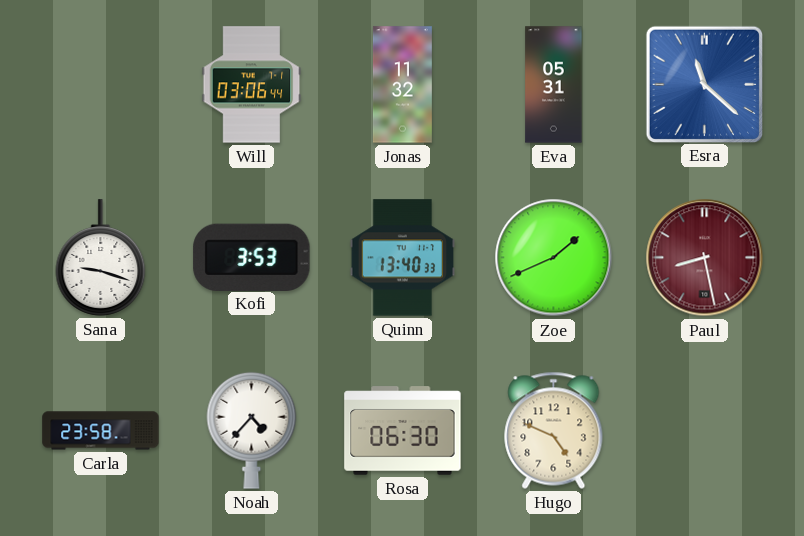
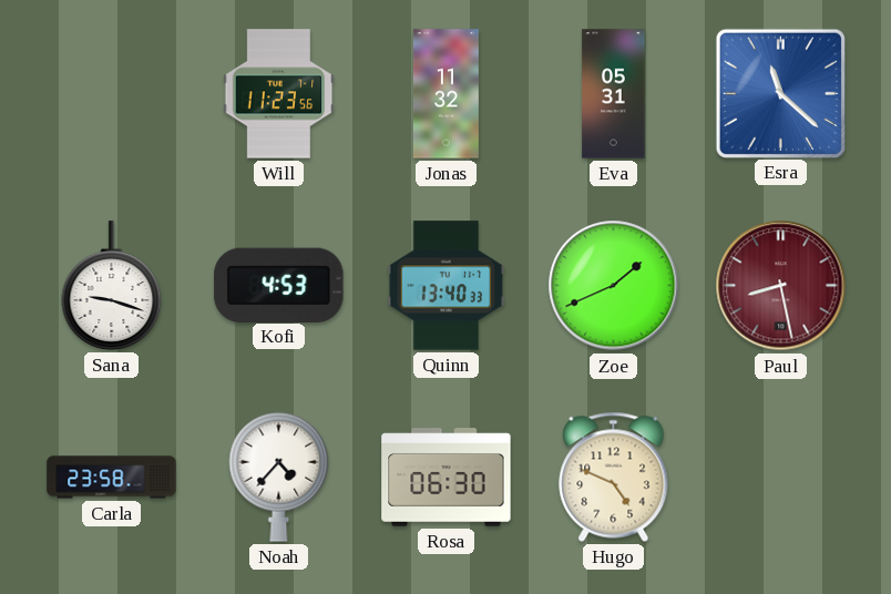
Will: 03:06 -> 11:23 (279, 94)
Kofi: 3:53 -> 4:53 (279, 285)
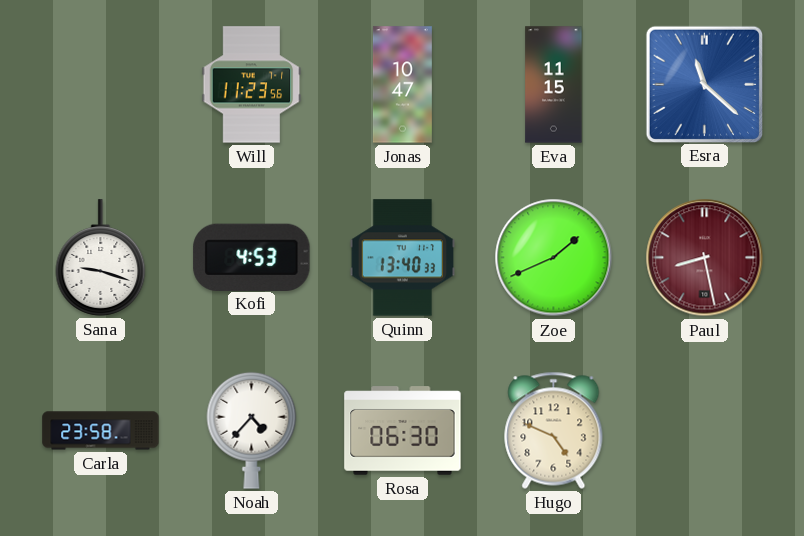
Jonas: 11:32 -> 10:47 (402, 85)
Eva: 05:31 -> 11:15 (554, 85)
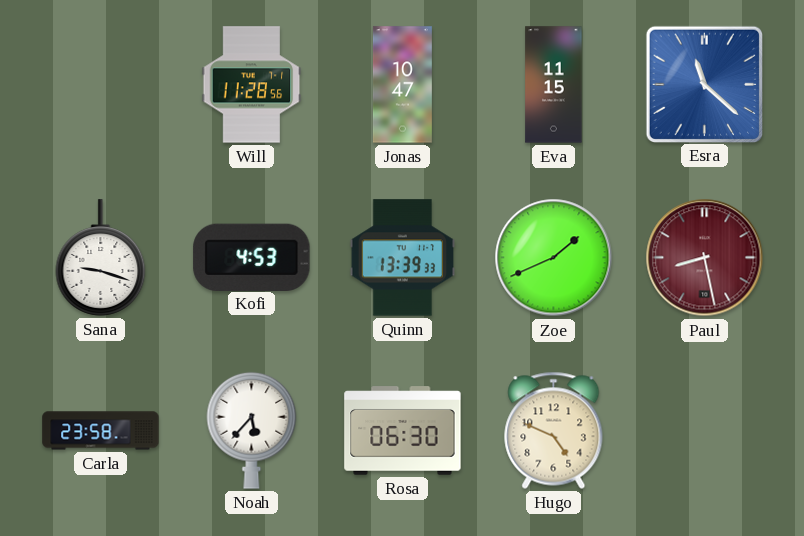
Will: 11:23 -> 11:28 (252, 85)
Quinn: 13:40 -> 13:39 (403, 258)
Noah: 4:37 -> 5:37 (252, 430)
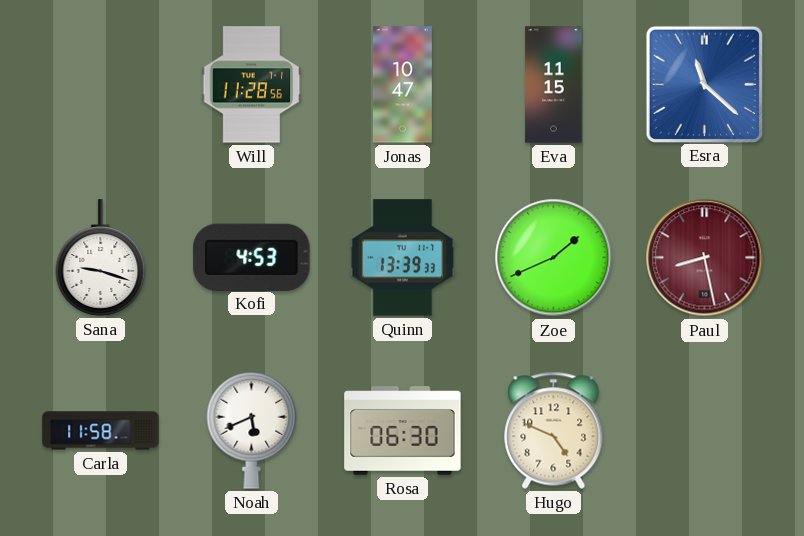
Carla: 23:58 -> 11:58 (101, 431)
Noah: 5:37 -> 5:41 (252, 430)
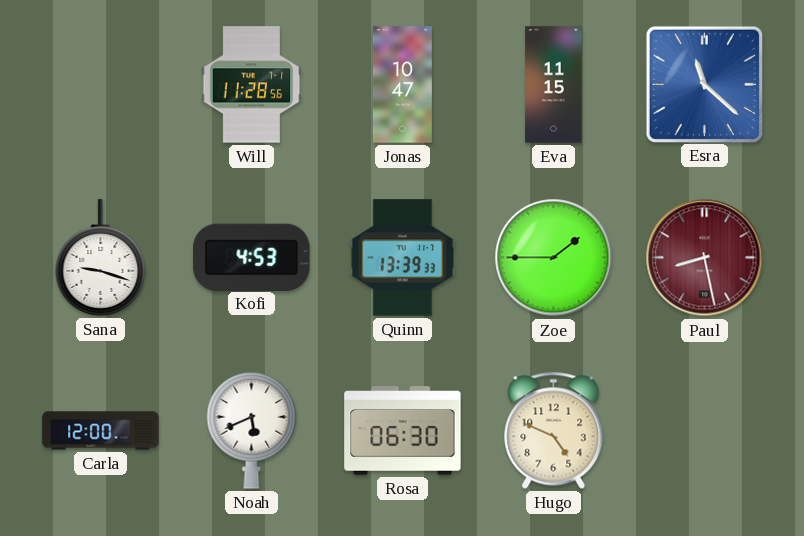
Zoe: 1:41 -> 1:45 (554, 258)
Carla: 11:58 -> 12:00 (101, 431)
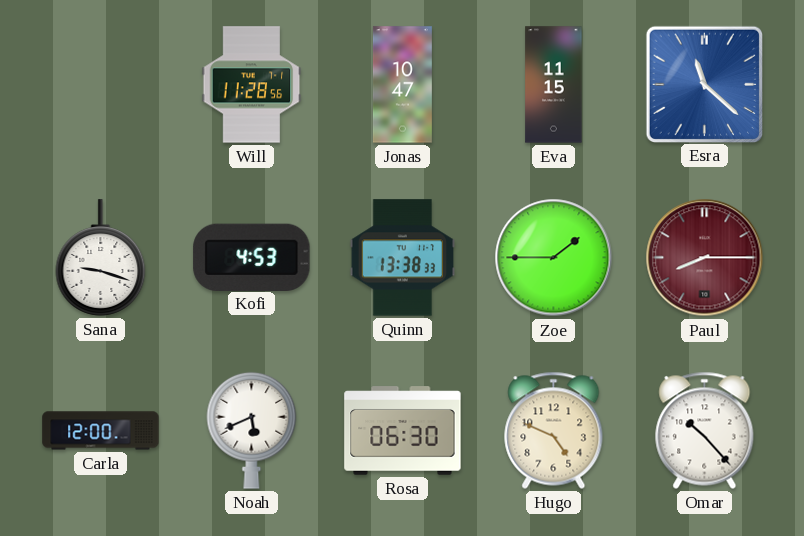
Quinn: 13:39 -> 13:38 (403, 258)
Paul: 8:28 -> 8:15 (705, 258)
Omar: none -> 10:23 (705, 430)
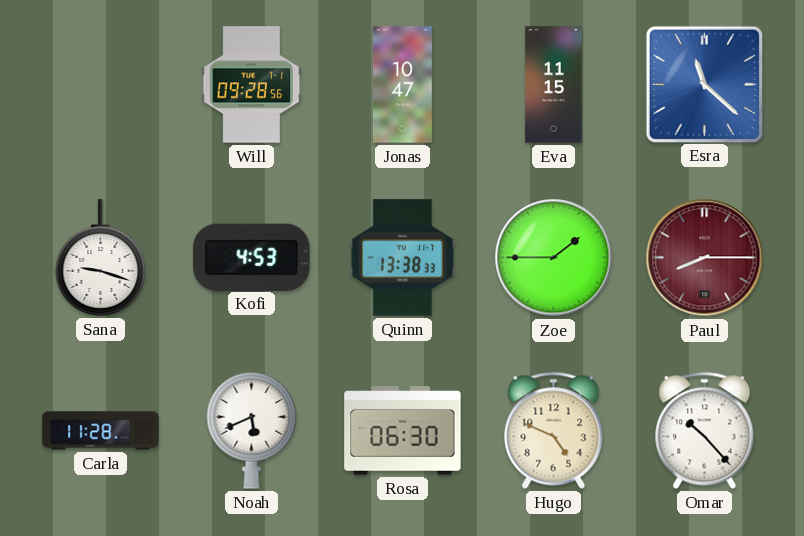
Will: 11:28 -> 09:28 (252, 85)
Carla: 12:00 -> 11:28 (101, 431)
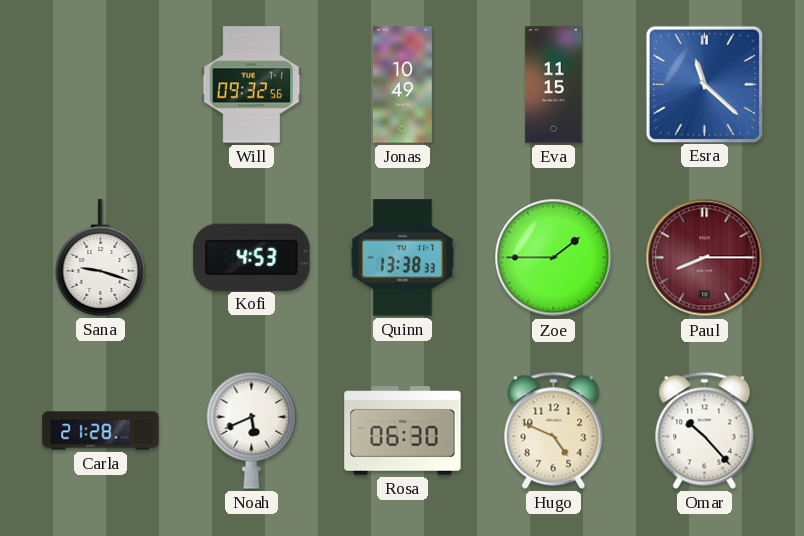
Will: 09:28 -> 09:32 (252, 85)
Jonas: 10:47 -> 10:49 (402, 85)
Carla: 11:28 -> 21:28 (101, 431)
